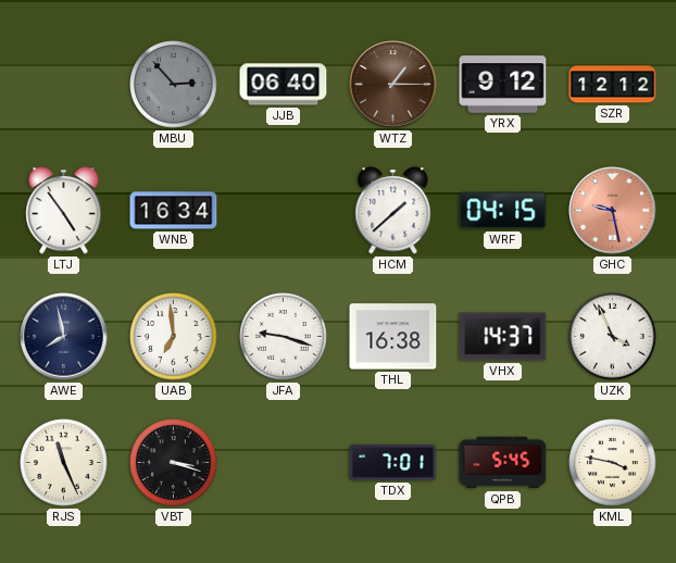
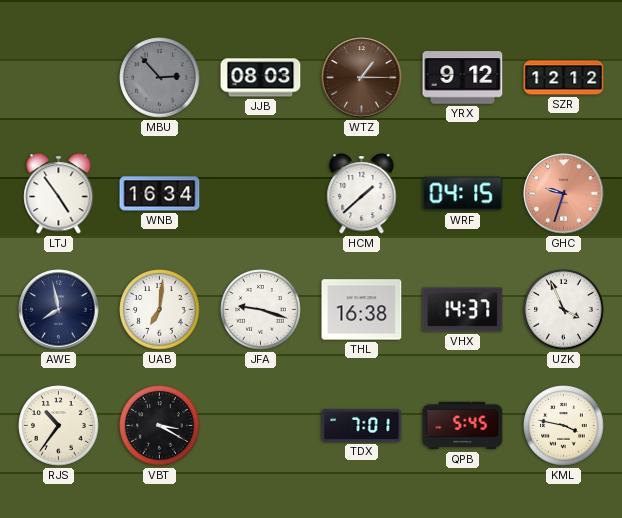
JJB: 06:40 -> 08:03 (261, 78)
GHC: 9:28 -> 9:33 (564, 194)
UAB: 6:59 -> 7:01 (160, 310)
RJS: 11:26 -> 10:36 (59, 426)
VBT: 3:18 -> 3:20 (160, 426)
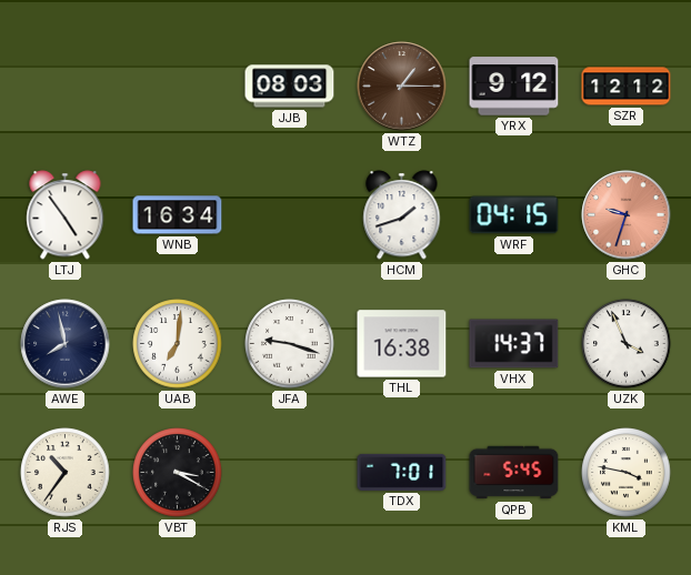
MBU: 2:53 -> none (160, 78)
HCM: 1:38 -> 1:42 (402, 215)
